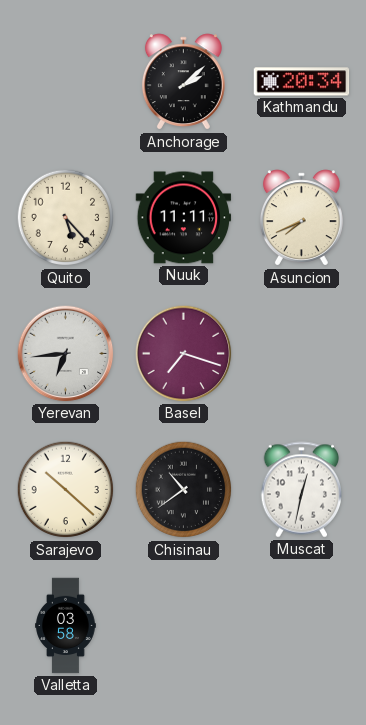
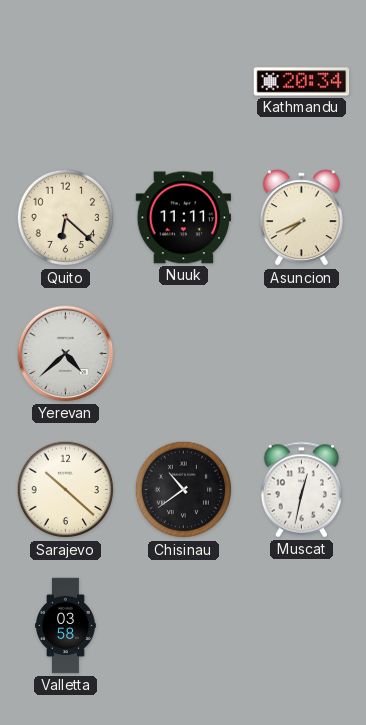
Anchorage: 2:08 -> none (183, 82)
Quito: 5:23 -> 6:22 (66, 218)
Yerevan: 6:44 -> 4:38 (66, 354)
Basel: 7:18 -> none (184, 354)
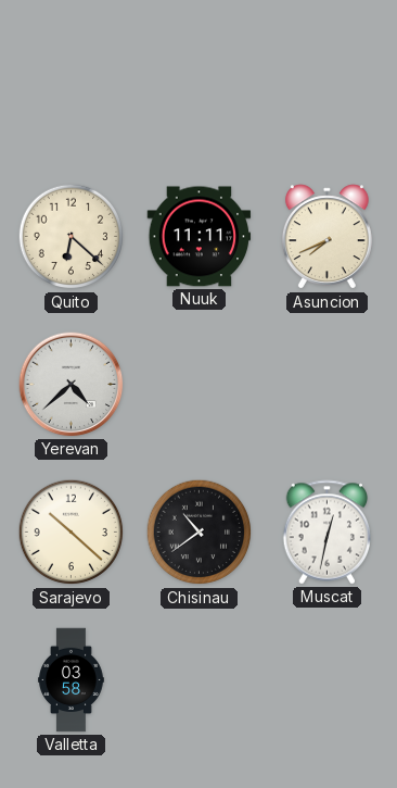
Kathmandu: 20:34 -> none (302, 82)
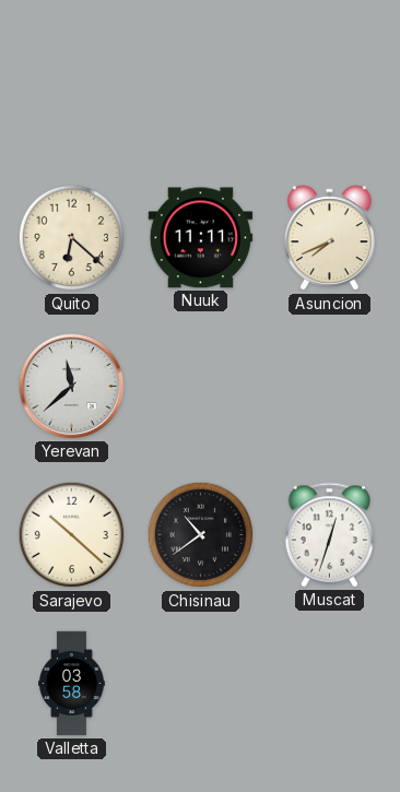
Yerevan: 4:38 -> 11:38 (72, 387)
Muscat: 12:32 -> 12:33 (330, 535)
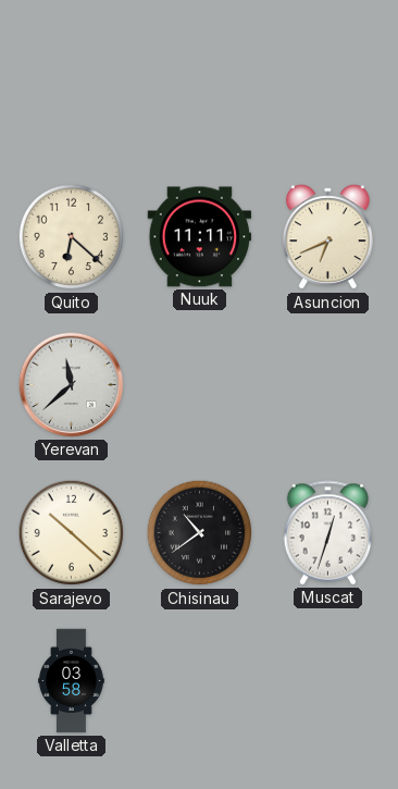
Asuncion: 7:41 -> 6:41 (327, 237)
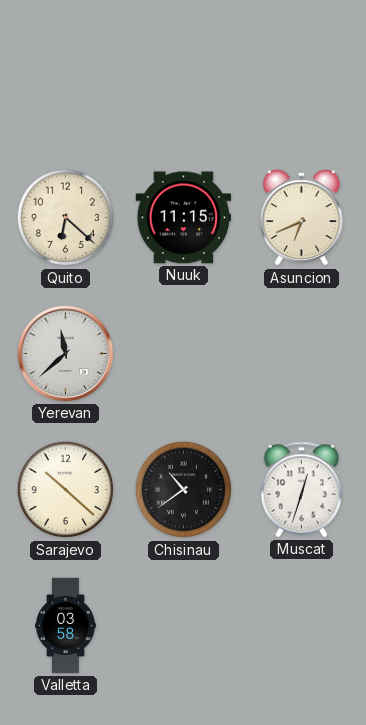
Nuuk: 11:11 -> 11:15 (184, 218)
